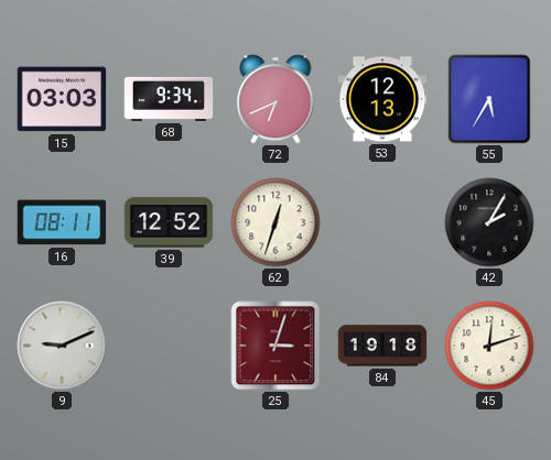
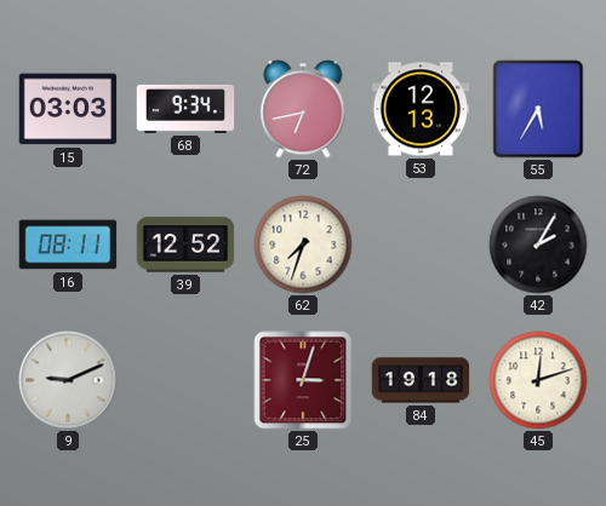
72: 6:41 -> 6:43 (303, 109)
62: 12:33 -> 7:33 (303, 245)
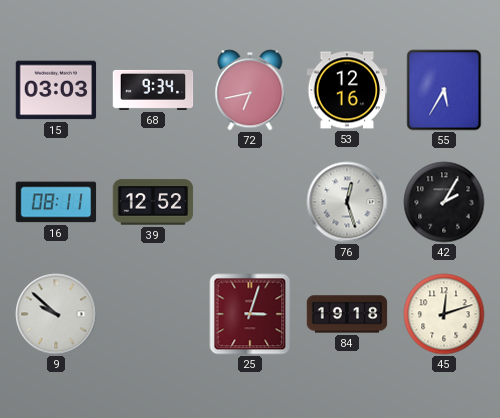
53: 12:13 -> 12:16 (347, 90)
62: 7:33 -> none (303, 245)
76: none -> 12:27 (347, 202)
9: 9:11 -> 9:52 (56, 314)
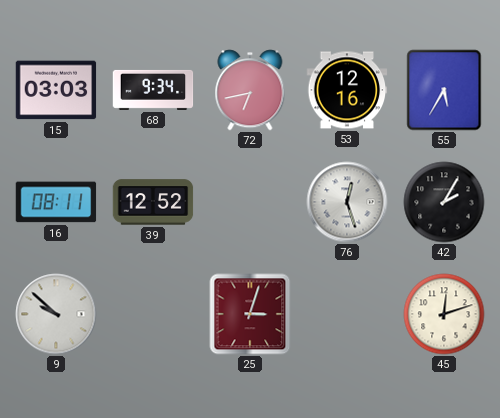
84: 19:18 -> none (347, 314)
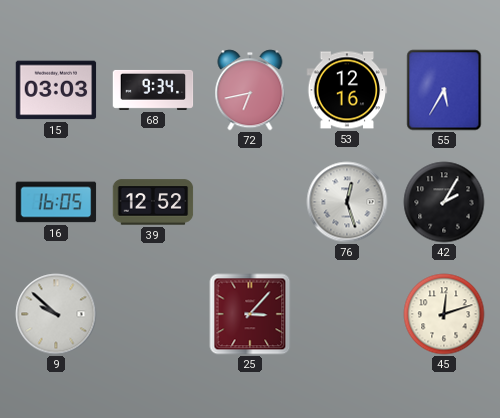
16: 08:11 -> 16:05 (56, 202)
25: 3:03 -> 3:07 (250, 314)
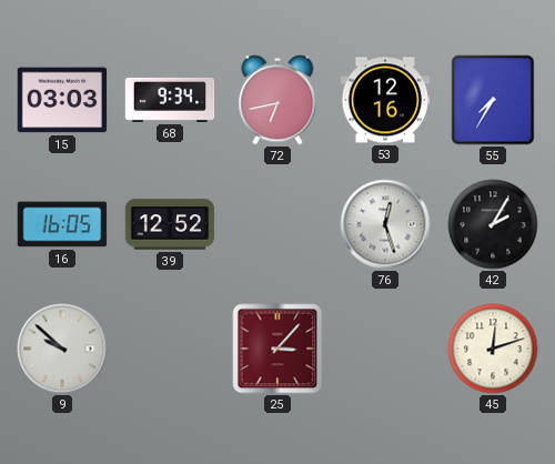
55: 5:35 -> 7:35 (493, 100)
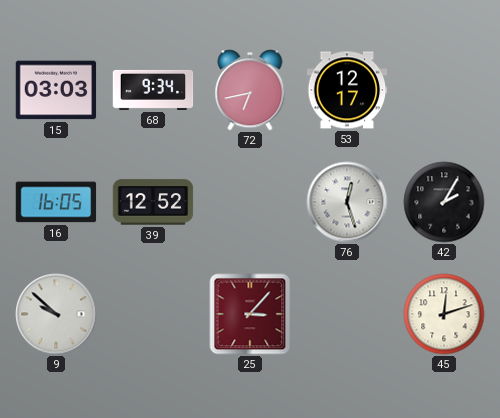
53: 12:16 -> 12:17 (347, 90)
55: 7:35 -> none (493, 100)
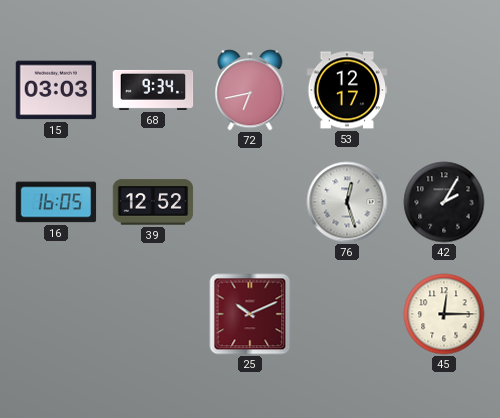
9: 9:52 -> none (56, 314)
25: 3:07 -> 10:11 (250, 314)
45: 12:12 -> 12:15 (444, 314)
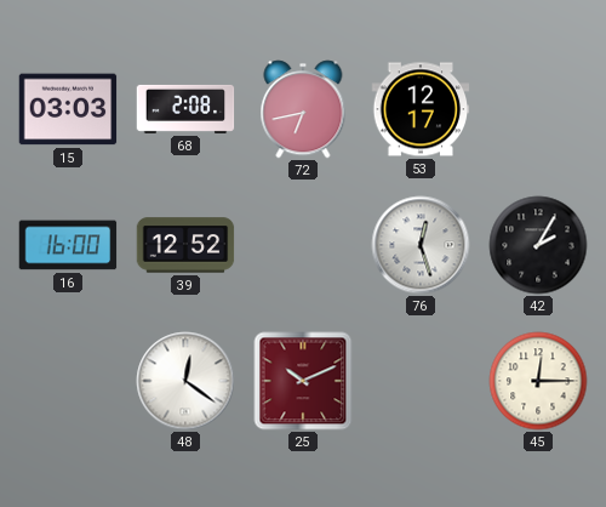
68: 9:34 -> 2:08 (185, 109)
16: 16:05 -> 16:00 (68, 245)
48: none -> 12:21 (185, 381)
